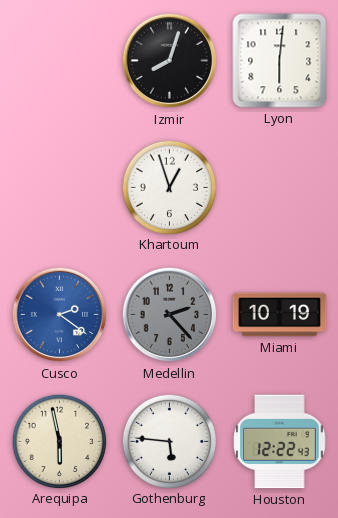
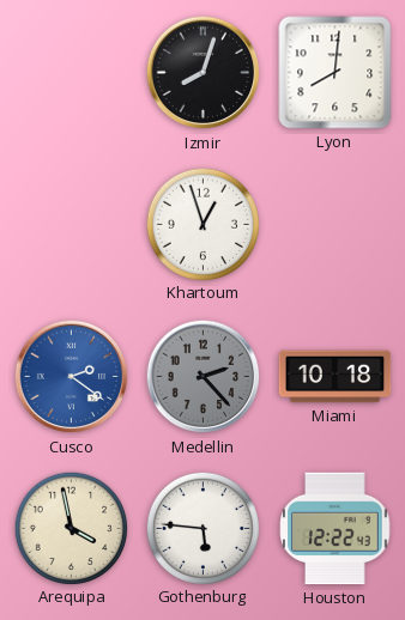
Lyon: 6:01 -> 8:01 (336, 73)
Miami: 10:19 -> 10:18 (336, 377)
Arequipa: 5:58 -> 3:58 (71, 528)
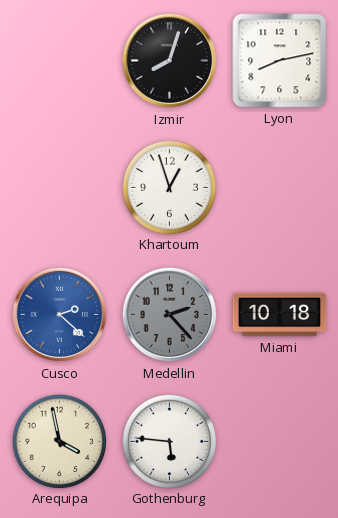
Lyon: 8:01 -> 8:13 (280, 61)
Cusco: 2:21 -> 2:22 (60, 315)
Houston: 12:22 -> none (336, 529)
